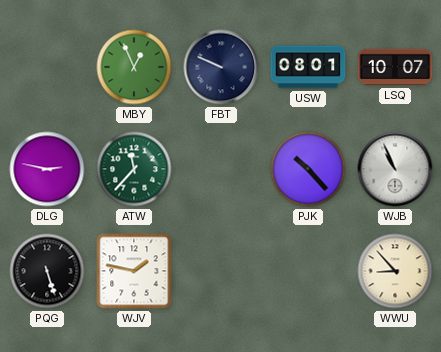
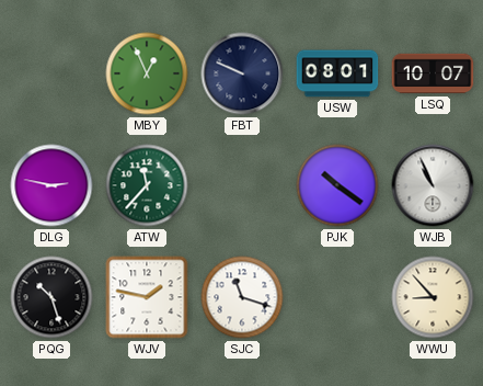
PJK: 10:23 -> 10:21 (337, 185)
PQG: 5:27 -> 10:27 (51, 297)
SJC: none -> 11:18 (242, 297)
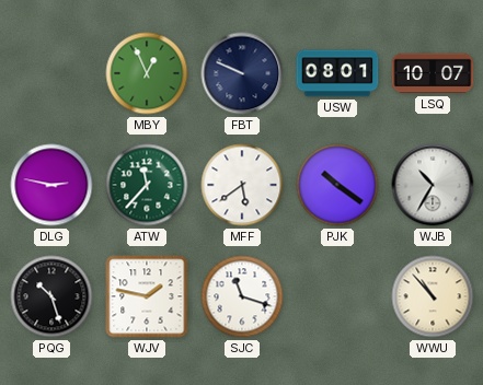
MFF: none -> 5:39 (242, 185)
WJB: 10:56 -> 10:35 (433, 185)
WWU: 8:53 -> 10:53 (433, 296)
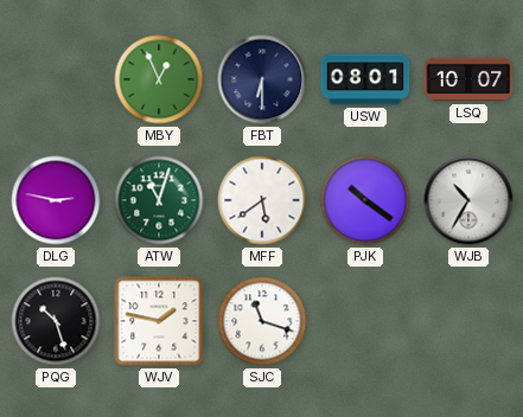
FBT: 9:49 -> 6:30 (262, 79)
ATW: 11:37 -> 11:03 (159, 200)
WWU: 10:53 -> none (433, 296)
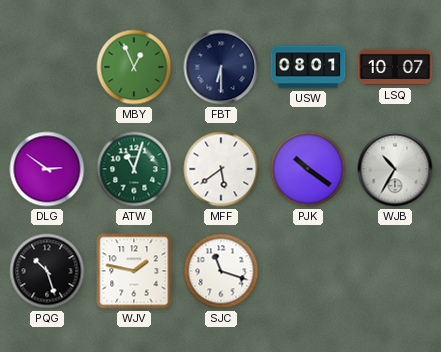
DLG: 2:47 -> 2:51 (47, 169)
